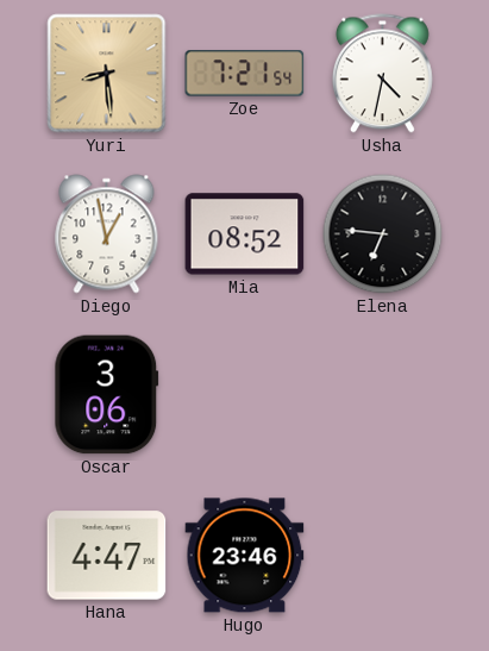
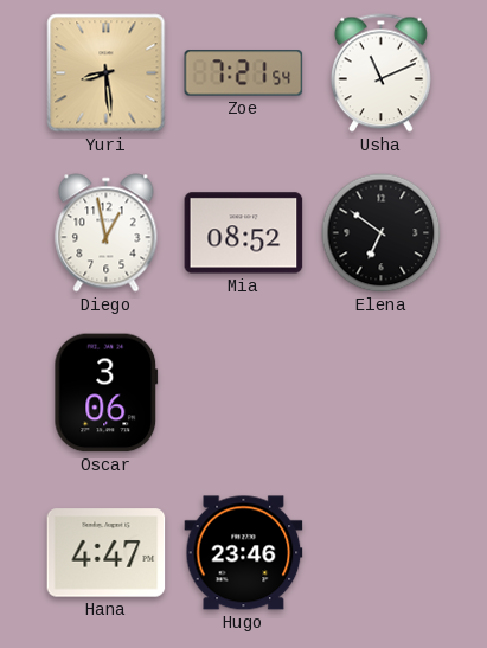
Usha: 4:32 -> 11:11 (380, 73)
Elena: 6:46 -> 6:51 (382, 233)
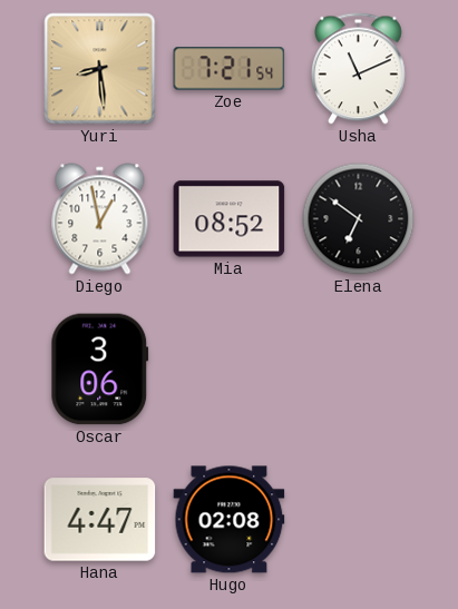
Hugo: 23:46 -> 02:08 (230, 520)
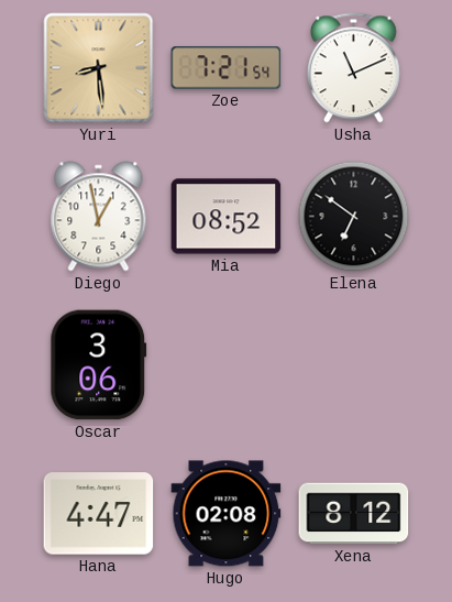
Xena: none -> 8:12 (354, 514)
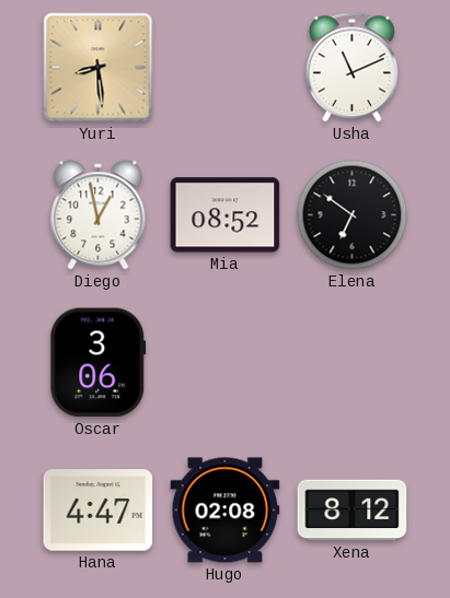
Zoe: 7:21 -> none (227, 68)
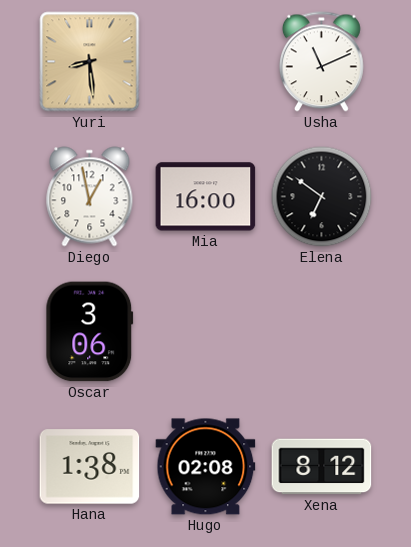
Mia: 08:52 -> 16:00 (206, 197)
Hana: 4:47 -> 1:38 (90, 467)
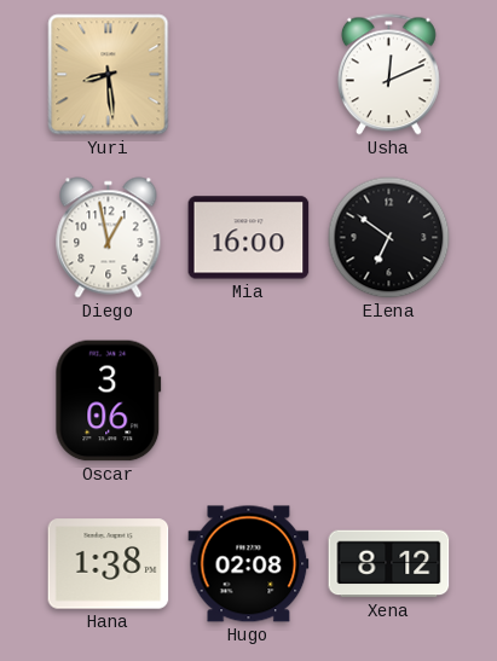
Usha: 11:11 -> 12:11 (388, 75)
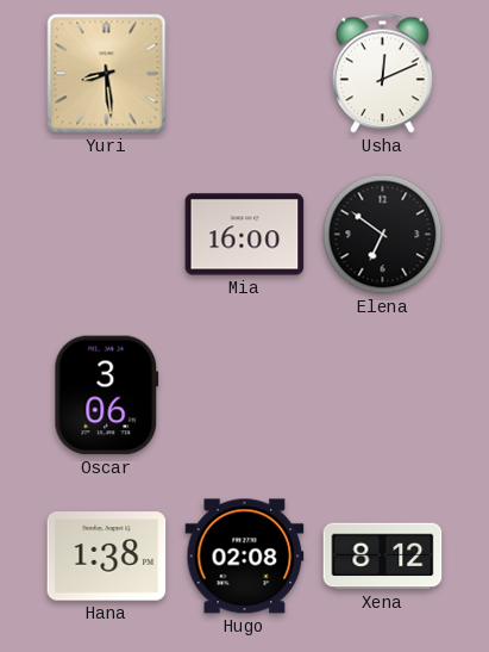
Diego: 12:58 -> none (109, 238)
